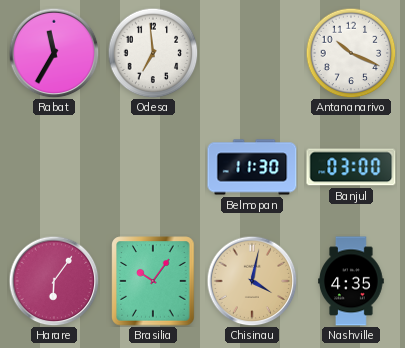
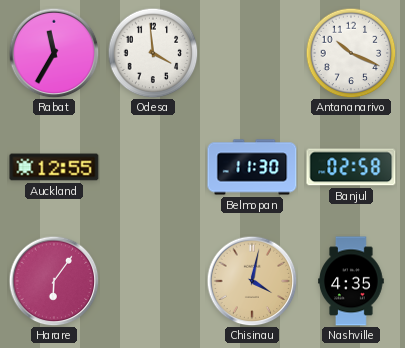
Odesa: 6:59 -> 3:59 (153, 53)
Auckland: none -> 12:55 (54, 167)
Banjul: 03:00 -> 02:58 (351, 167)
Brasilia: 10:06 -> none (153, 281)
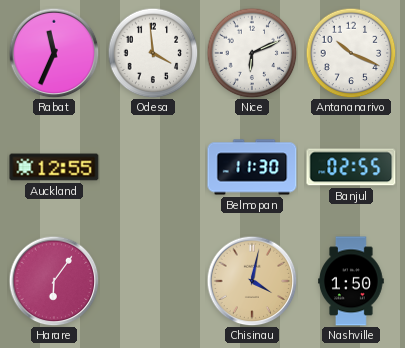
Rabat: 11:35 -> 11:34 (54, 53)
Nice: none -> 6:11 (252, 53)
Banjul: 02:58 -> 02:55 (351, 167)
Nashville: 4:35 -> 1:50 (351, 281)
